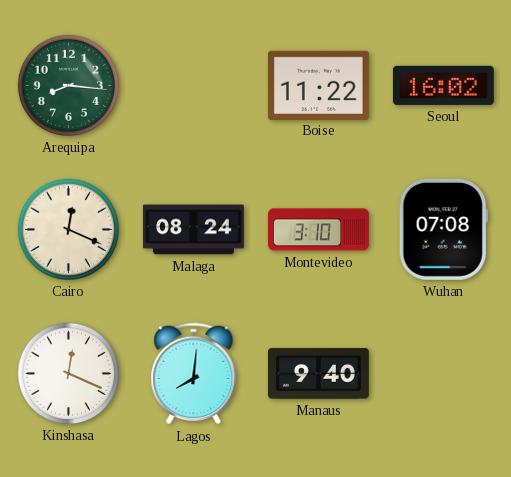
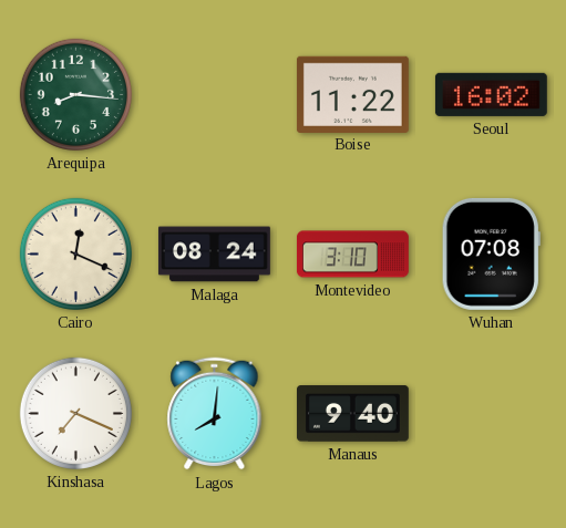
Kinshasa: 12:19 -> 7:19 (75, 413)
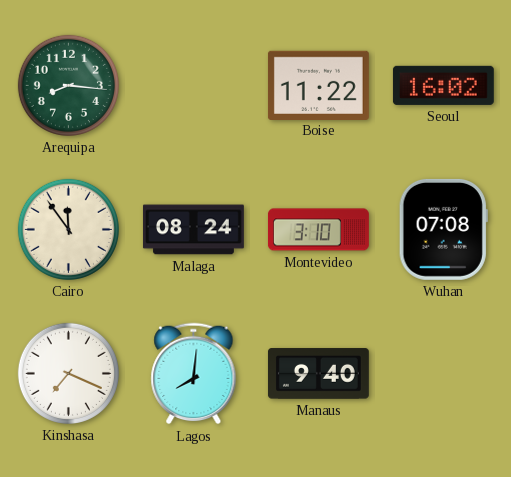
Cairo: 12:19 -> 11:54 (68, 229)
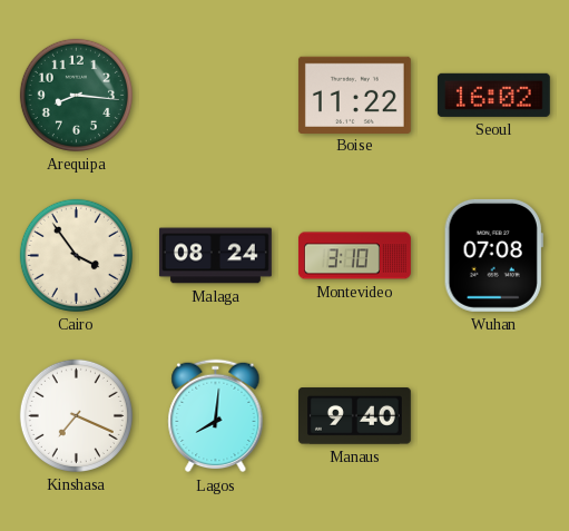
Cairo: 11:54 -> 3:54 (76, 255)
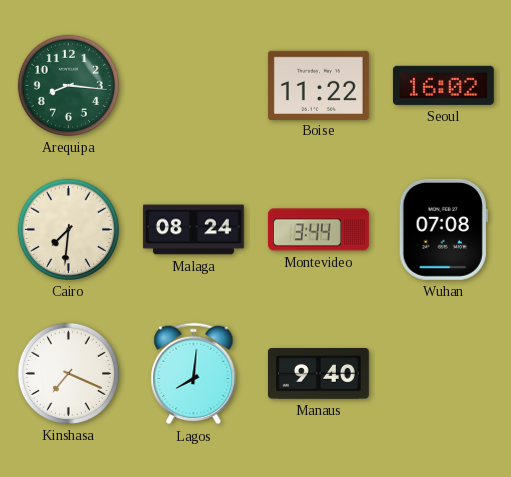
Cairo: 3:54 -> 7:31 (68, 229)
Montevideo: 3:10 -> 3:44 (318, 230)
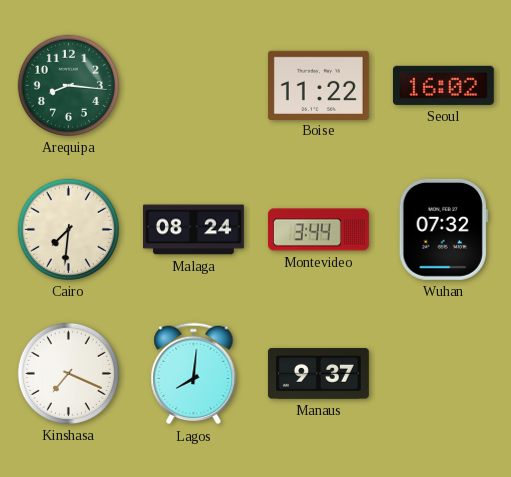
Wuhan: 07:08 -> 07:32 (443, 229)
Manaus: 9:40 -> 9:37 (318, 374)
